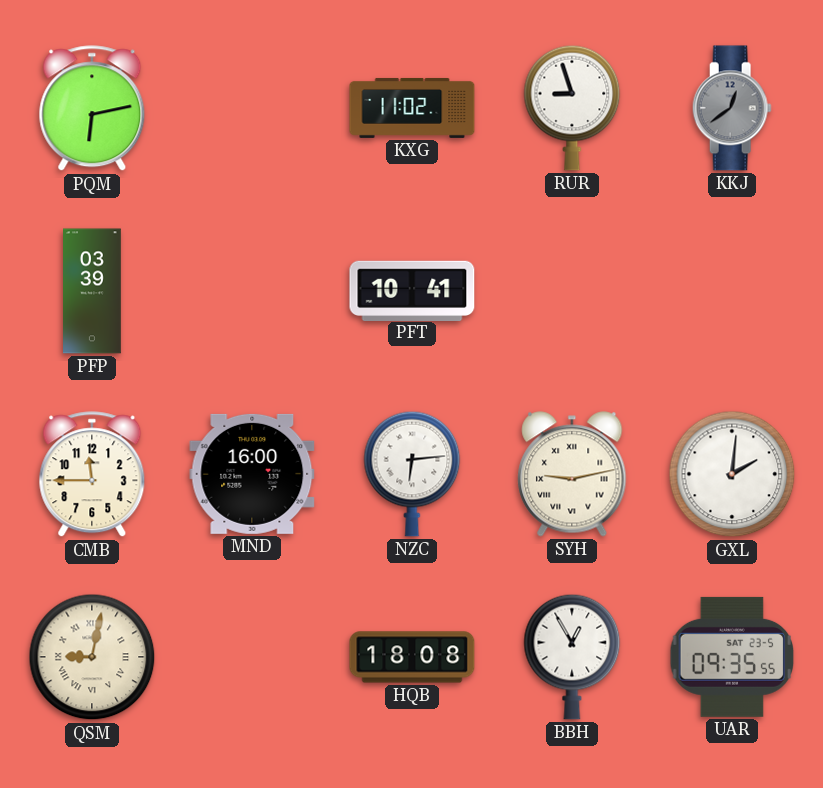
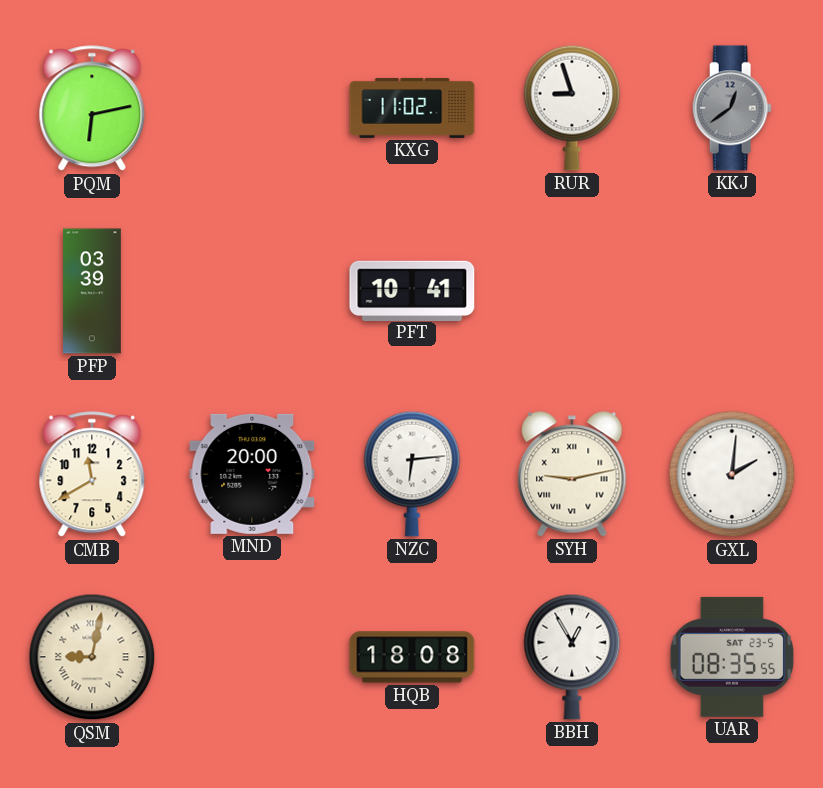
CMB: 11:45 -> 11:40 (92, 475)
MND: 16:00 -> 20:00 (252, 474)
UAR: 09:35 -> 08:35 (732, 657)
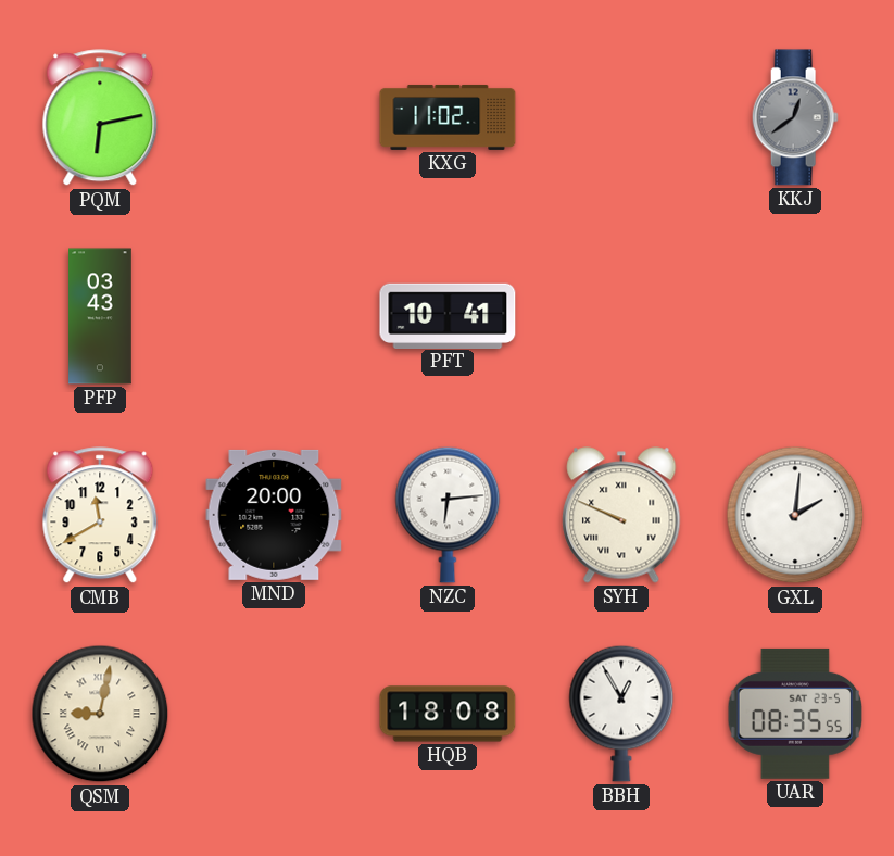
RUR: 8:57 -> none (572, 108)
PFP: 03:39 -> 03:43 (101, 316)
SYH: 9:13 -> 9:49 (621, 515)
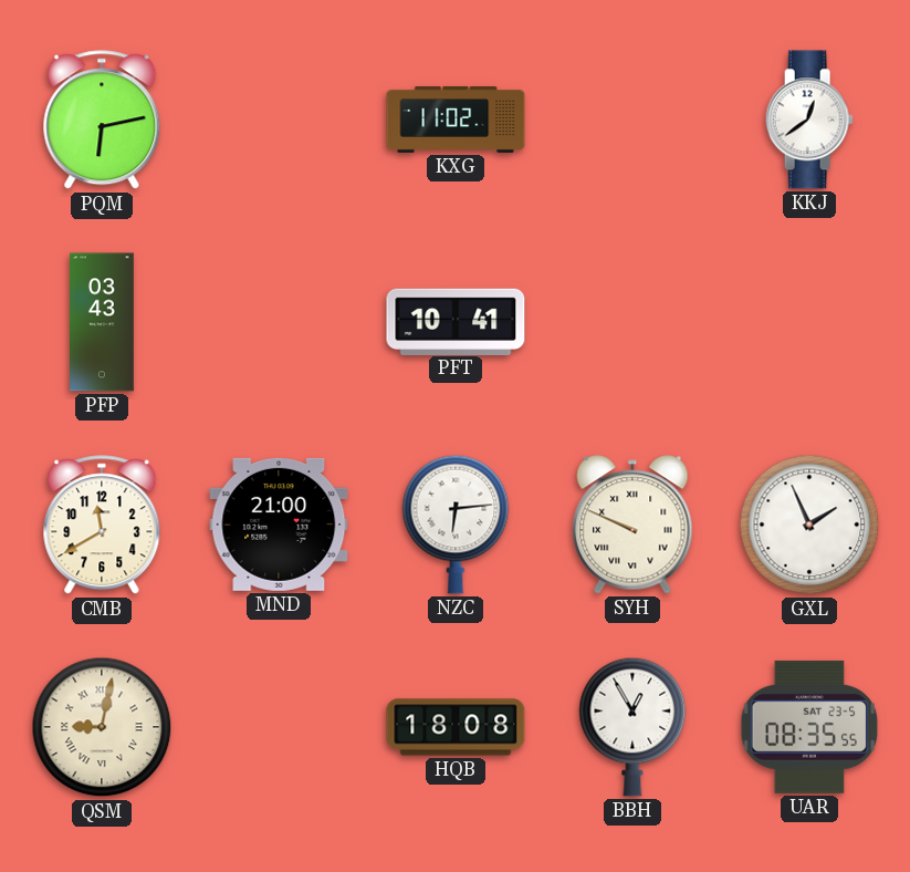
KKJ dial: grey -> white (809, 120)
MND: 20:00 -> 21:00 (279, 525)
GXL: 2:01 -> 1:56 (809, 525)
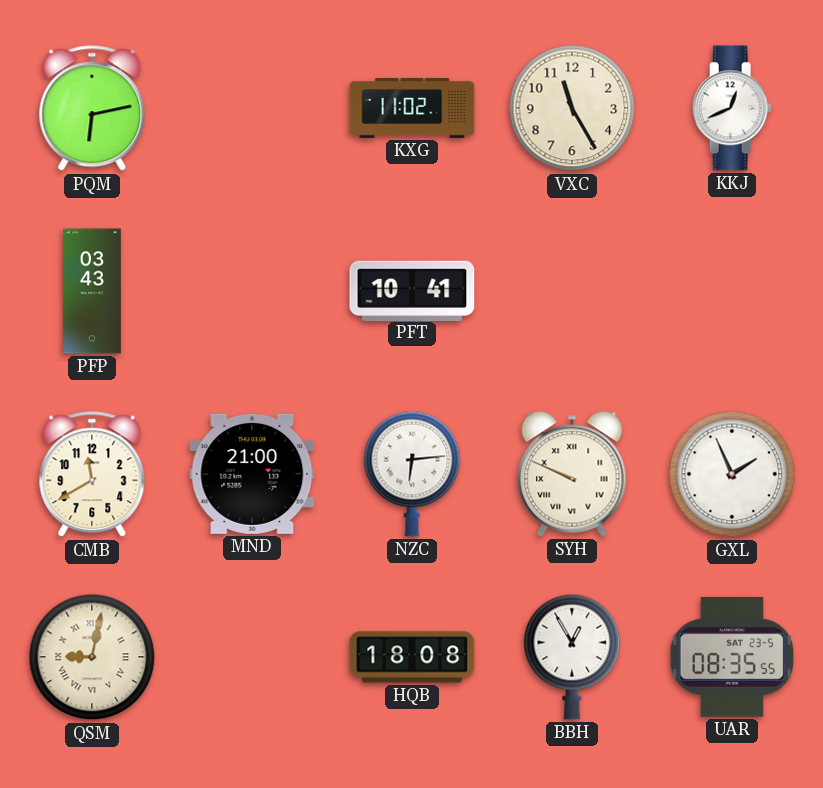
VXC: none -> 11:25 (572, 108)
KKJ: 12:39 -> 12:41 (732, 108)
